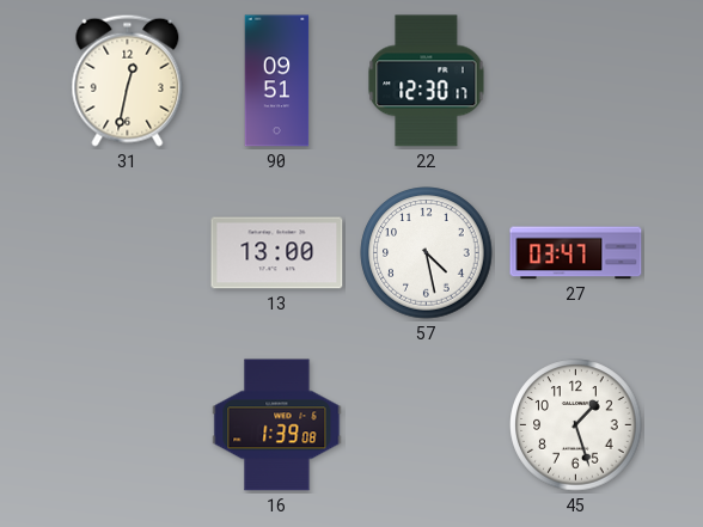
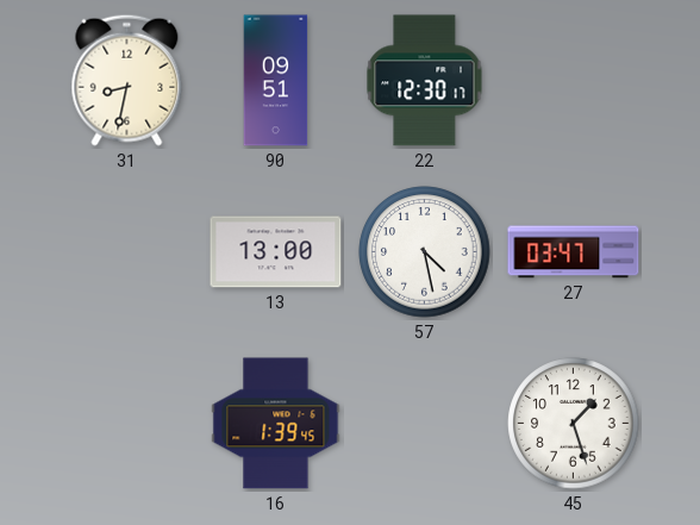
31: 12:32 -> 8:32 (127, 80)
16: 1:39:08 -> 1:39:45 (276, 424)
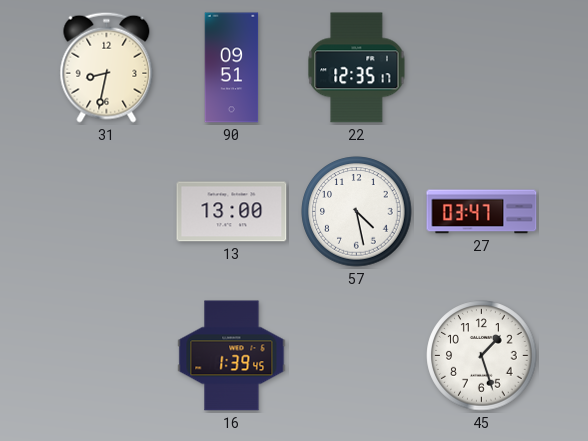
22: 12:30 -> 12:35 (357, 68)
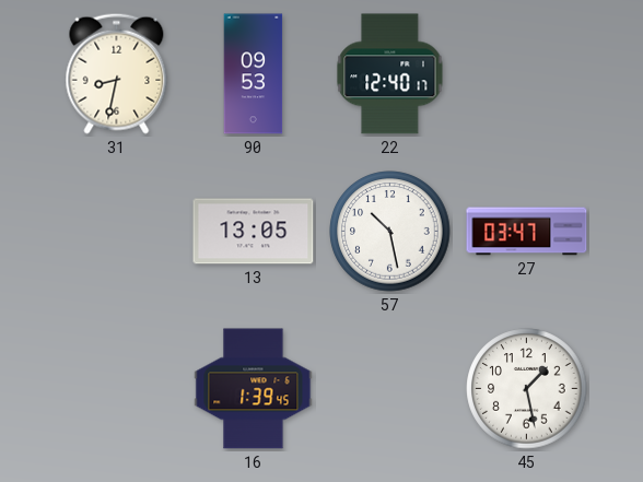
90: 09:51 -> 09:53 (254, 74)
22: 12:35 -> 12:40 (390, 74)
13: 13:00 -> 13:05 (254, 232)
57: 4:28 -> 10:28 (390, 232)
45: 1:27 -> 1:28 (527, 389)
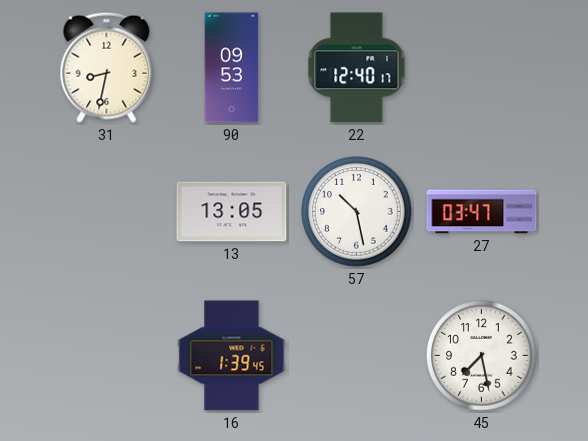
45: 1:28 -> 7:28 (482, 356)
